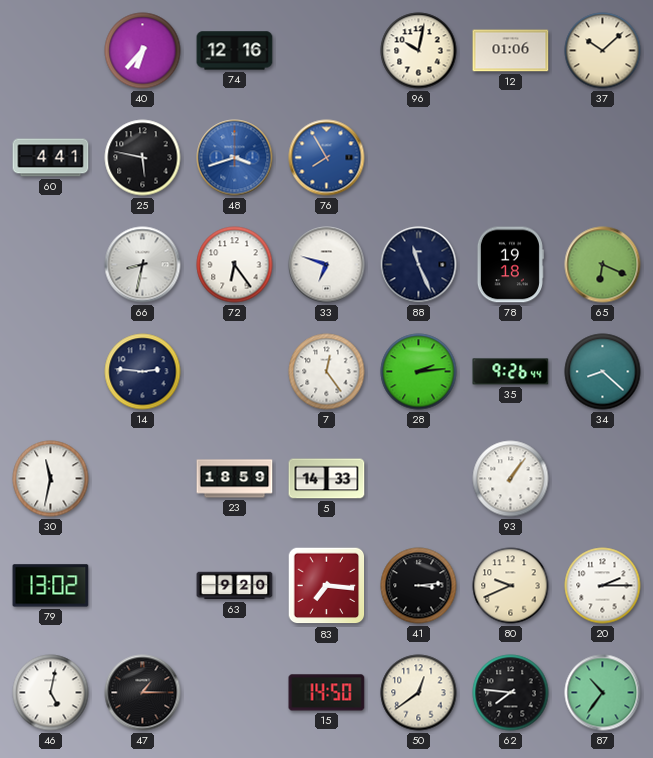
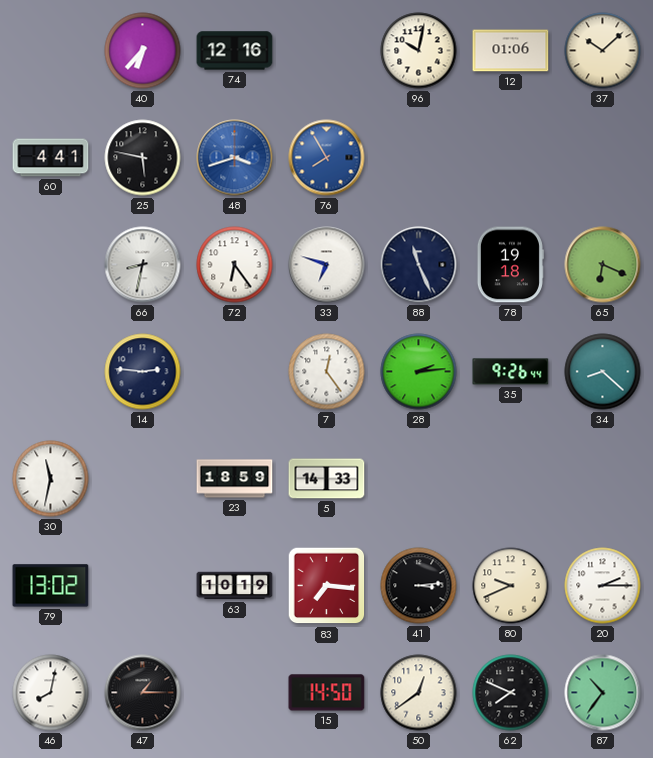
93: 1:06 -> none (511, 479)
63: 9:20 -> 10:19 (235, 586)
46: 5:02 -> 8:02 (51, 693)
62: 7:46 -> 7:49 (511, 693)
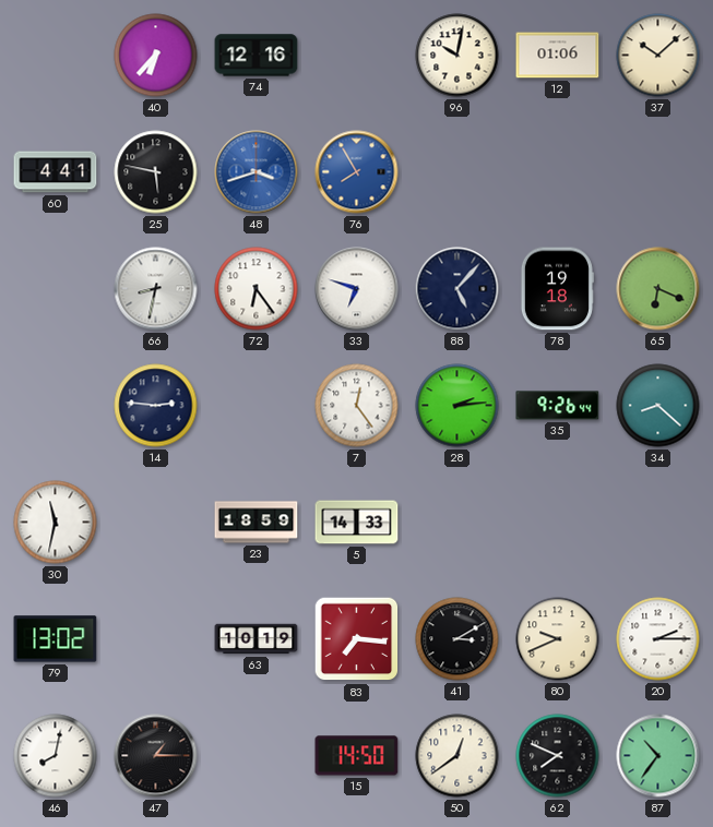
88: 11:26 -> 5:07 (457, 289)
41: 3:14 -> 3:10 (457, 639)
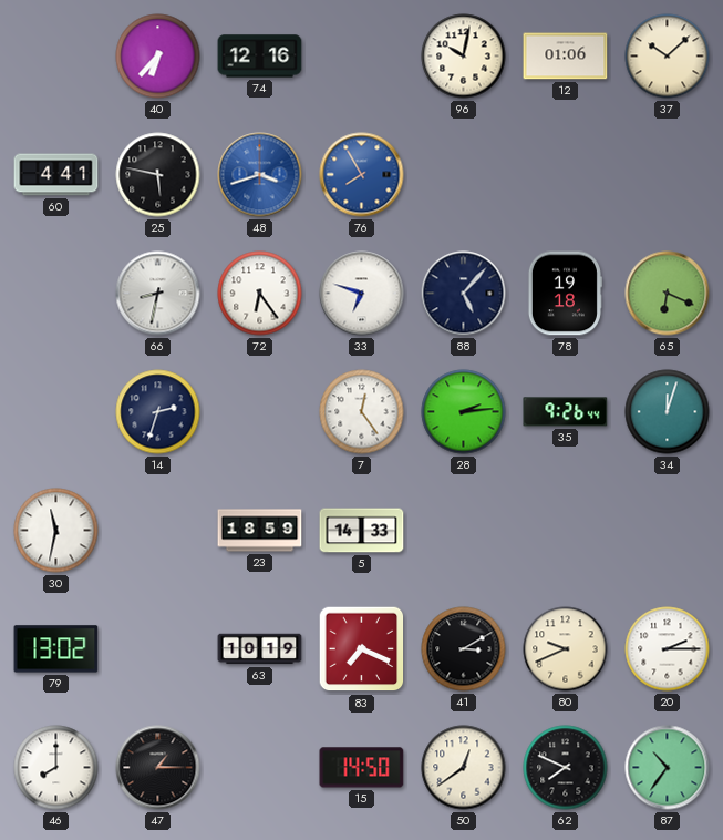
14: 2:46 -> 2:33 (158, 412)
34: 8:22 -> 12:03 (668, 412)
83: 7:16 -> 7:19 (362, 649)
46: 8:02 -> 8:00 (56, 768)
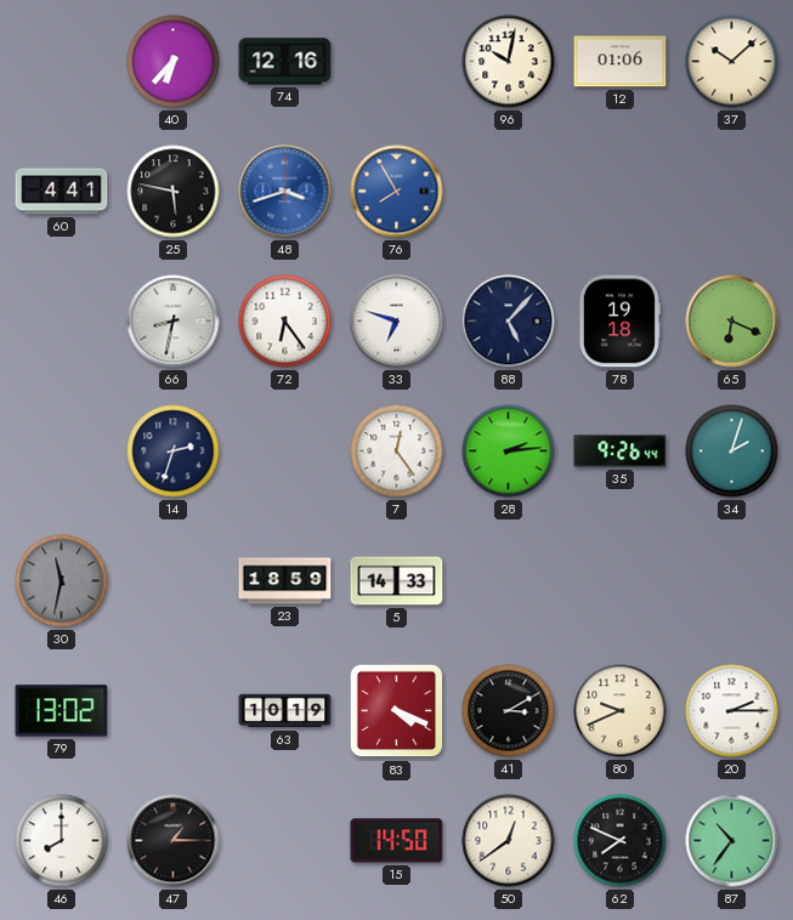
34: 12:03 -> 2:03 (732, 452)
30 dial: white -> grey (62, 581)
83: 7:19 -> 4:19 (397, 711)
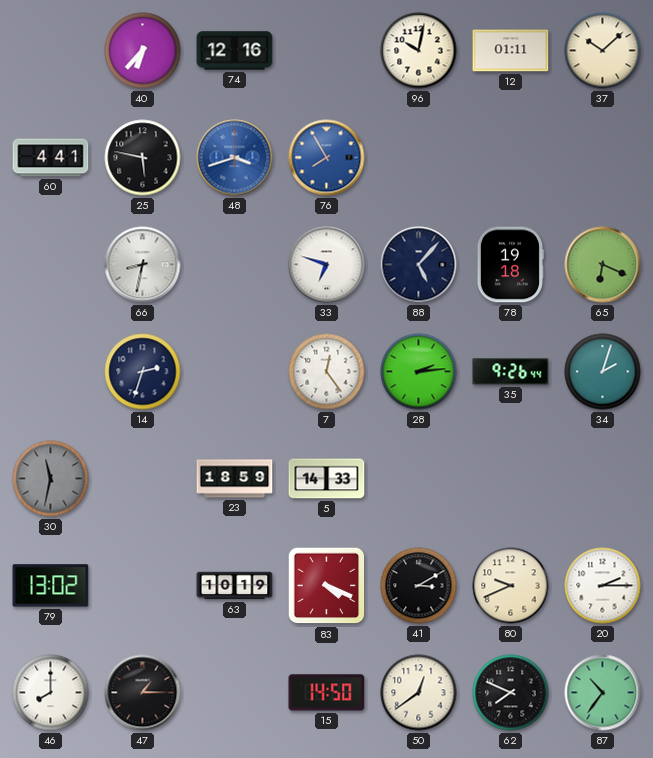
12: 01:06 -> 01:11 (511, 51)
72: 6:24 -> none (285, 322)
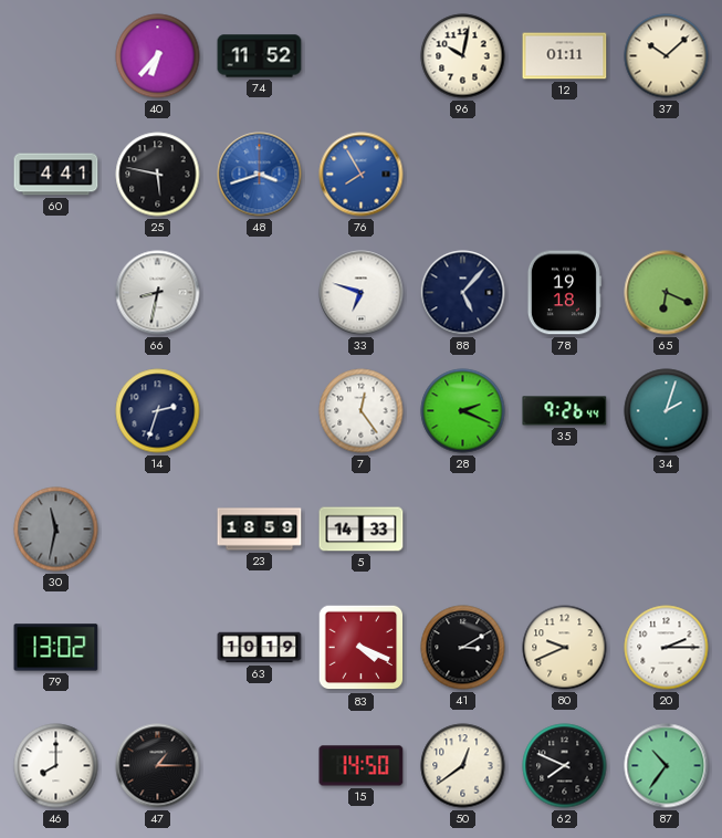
74: 12:16 -> 11:52 (260, 56)
28: 2:14 -> 2:19 (463, 411)
